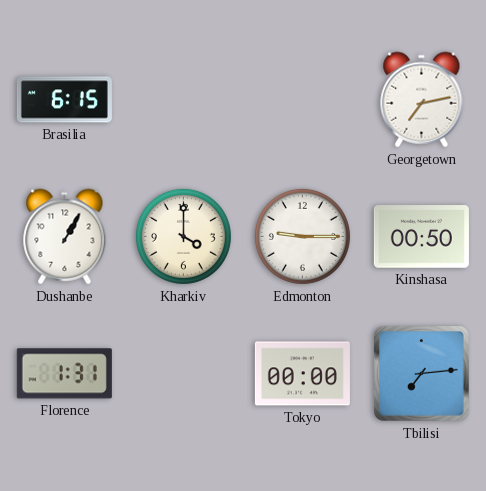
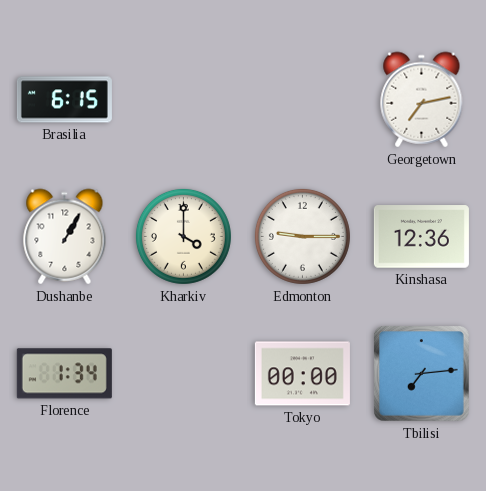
Kinshasa: 00:50 -> 12:36 (421, 237)
Florence: 1:31 -> 1:34 (64, 374)
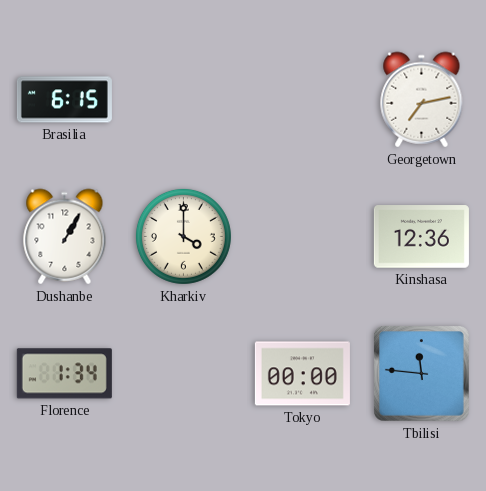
Edmonton: 9:15 -> none (302, 236)
Tbilisi: 7:14 -> 11:46 (422, 374)
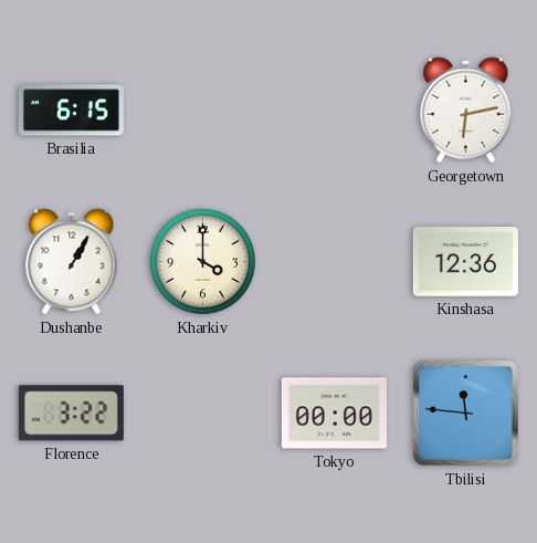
Georgetown: 7:13 -> 6:13 (466, 111)
Florence: 1:34 -> 3:22 (71, 414)
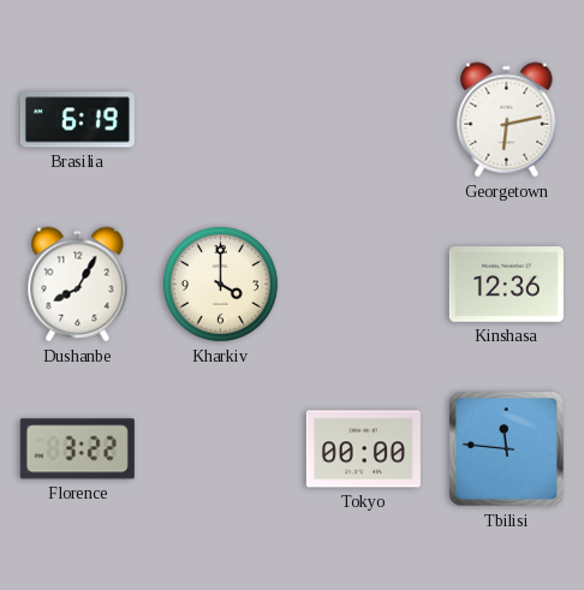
Brasilia: 6:15 -> 6:19 (77, 120)
Dushanbe: 1:05 -> 8:05 (78, 285)
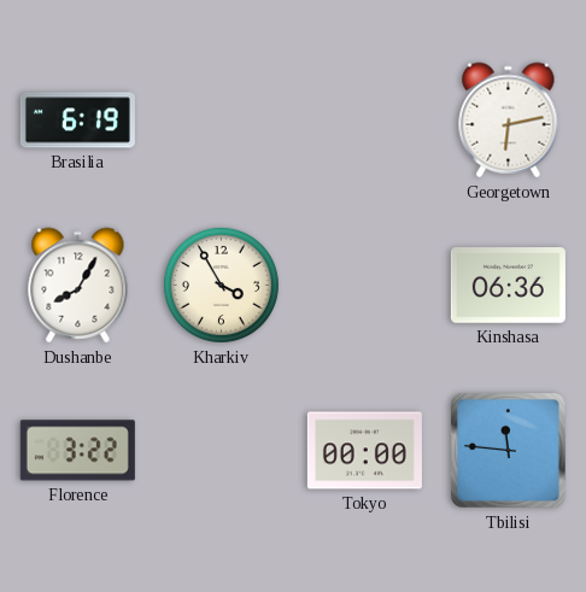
Kharkiv: 4:00 -> 3:55 (221, 285)
Kinshasa: 12:36 -> 06:36 (508, 286)
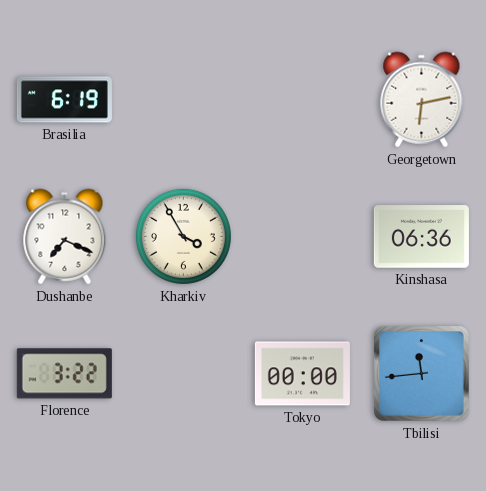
Dushanbe: 8:05 -> 7:19 (65, 237)
Tbilisi: 11:46 -> 11:44 (422, 374)
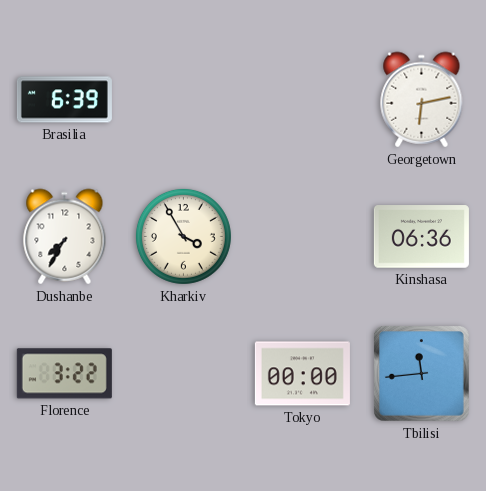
Brasilia: 6:19 -> 6:39 (64, 100)
Dushanbe: 7:19 -> 7:35 (65, 237)
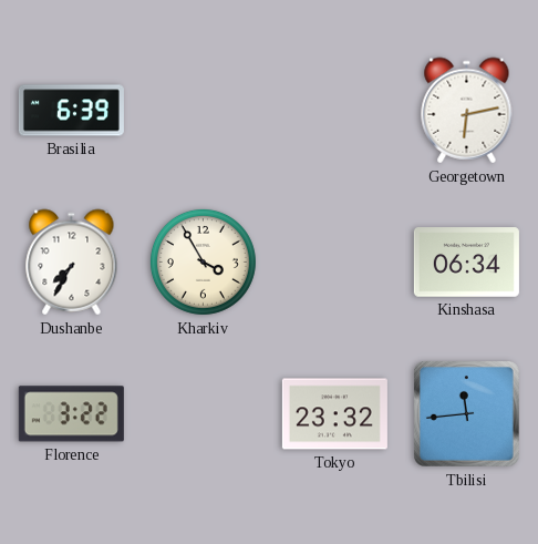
Kinshasa: 06:36 -> 06:34 (466, 263)
Tokyo: 00:00 -> 23:32 (334, 414)
